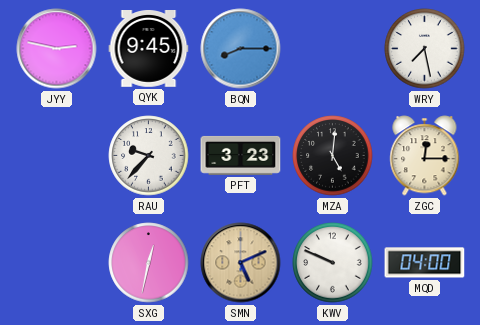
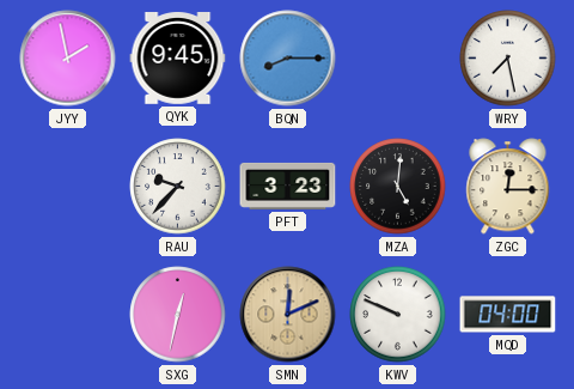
JYY: 2:47 -> 1:58 (68, 59)
SMN: 5:11 -> 12:11 (288, 315)
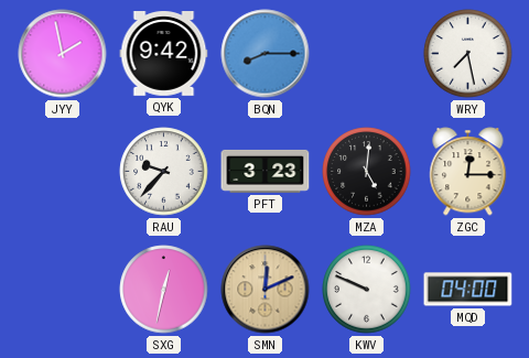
QYK: 9:45 -> 9:42 (164, 54)
